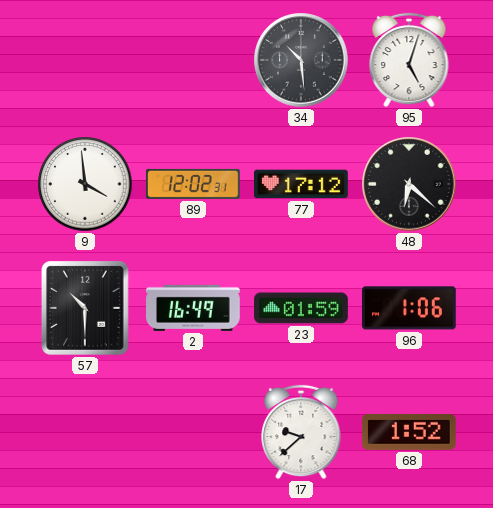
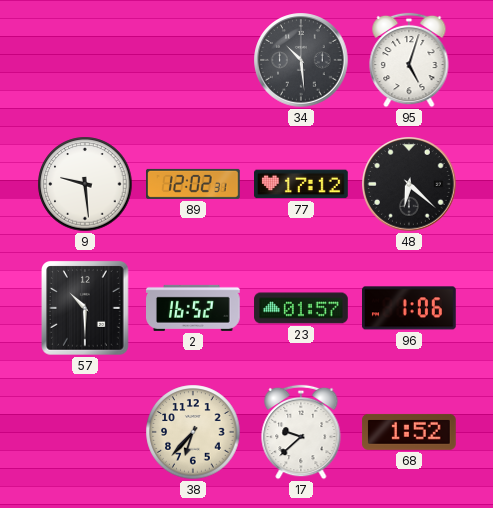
9: 3:59 -> 9:29 (85, 184)
2: 16:49 -> 16:52 (194, 308)
23: 01:59 -> 01:57 (301, 308)
38: none -> 6:37 (193, 432)
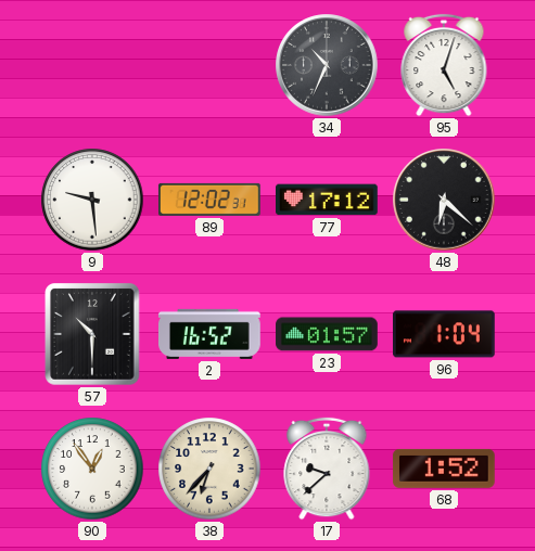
34: 10:29 -> 10:34 (327, 65)
96: 1:06 -> 1:04 (445, 334)
90: none -> 12:54 (92, 469)
